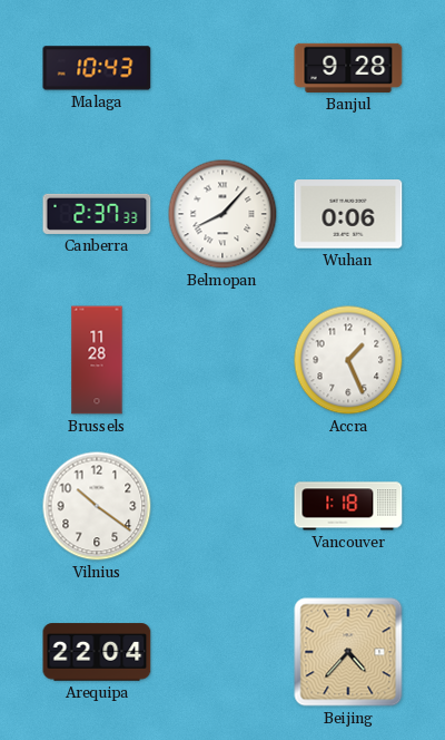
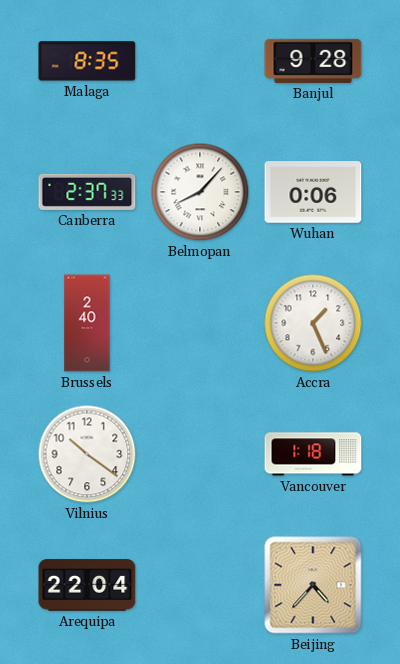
Malaga: 10:43 -> 8:35 (87, 61)
Brussels: 11:28 -> 2:40 (87, 323)
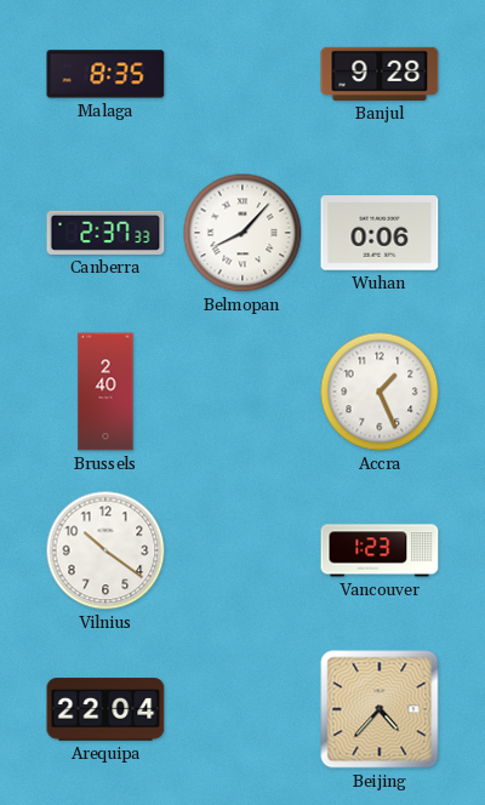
Vancouver: 1:18 -> 1:23 (380, 550)
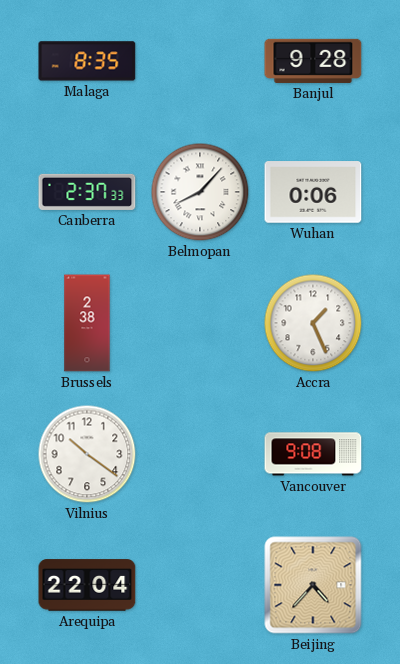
Brussels: 2:40 -> 2:38 (87, 323)
Vancouver: 1:23 -> 9:08 (313, 454)
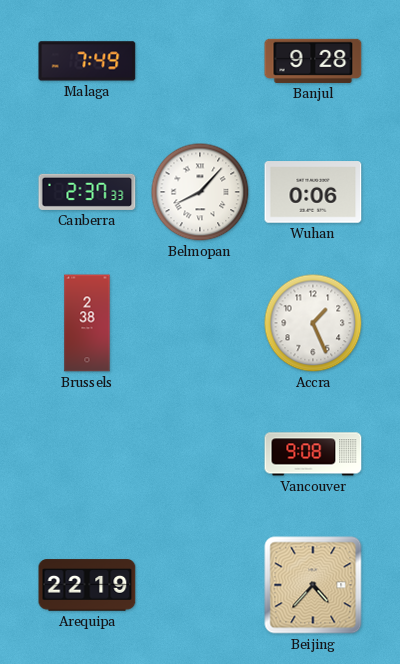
Malaga: 8:35 -> 7:49 (87, 61)
Vilnius: 10:21 -> none (87, 454)
Arequipa: 22:04 -> 22:19 (87, 585)
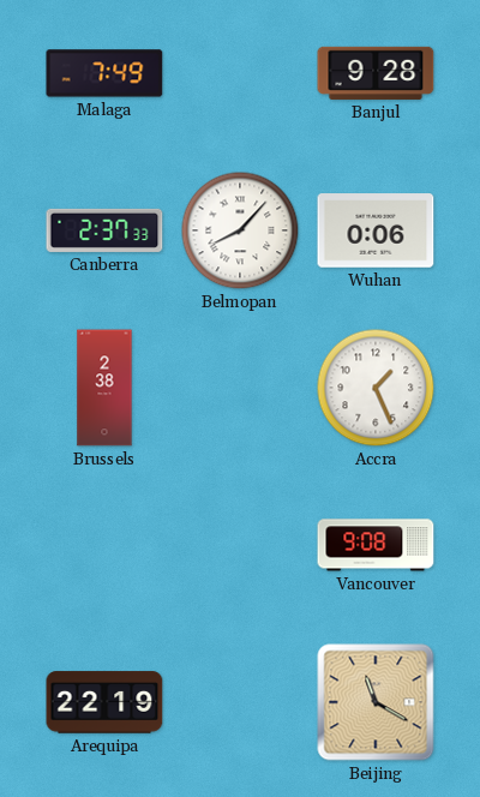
Beijing: 4:37 -> 11:20 (376, 702)
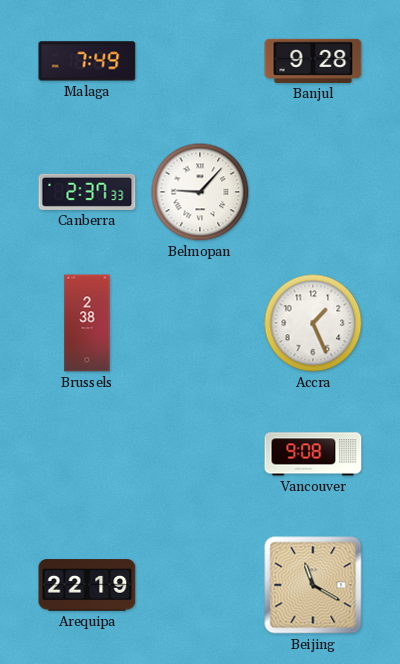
Belmopan: 8:07 -> 9:07 (200, 192)
Wuhan: 0:06 -> none (376, 230)
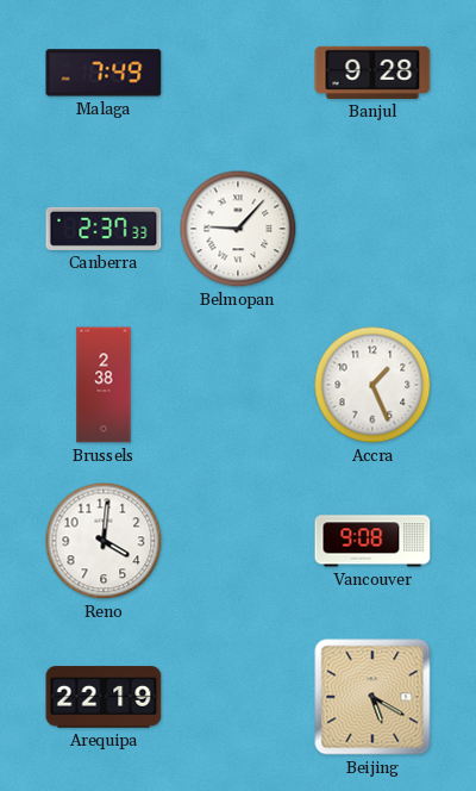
Reno: none -> 4:01 (104, 541)
Beijing: 11:20 -> 5:20 (372, 697)
